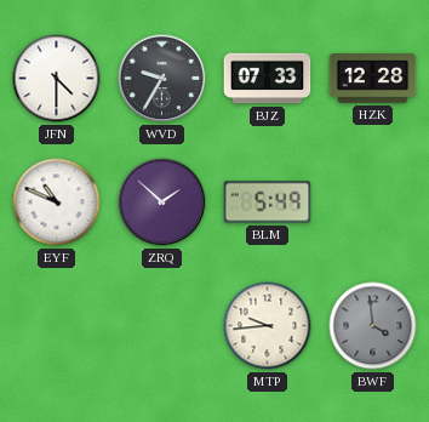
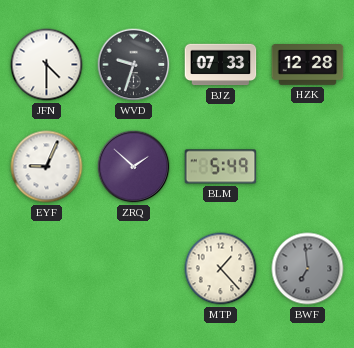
WVD: 9:35 -> 9:33 (134, 65)
EYF: 10:49 -> 9:04 (47, 167)
MTP: 9:44 -> 1:23 (221, 269)
BWF: 3:59 -> 6:59 (308, 269)
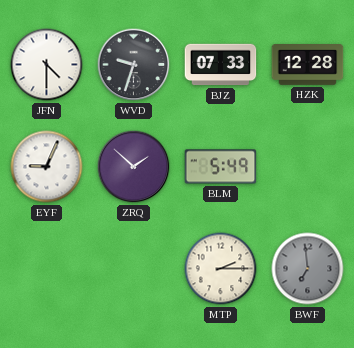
MTP: 1:23 -> 2:15 (221, 269)
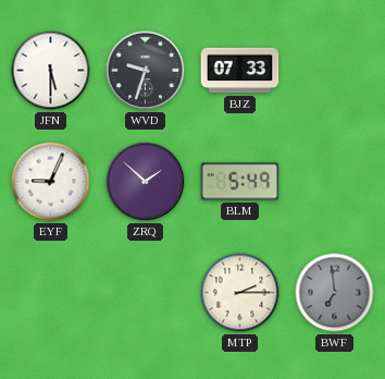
JFN: 4:30 -> 5:30 (51, 71)
HZK: 12:28 -> none (308, 65)
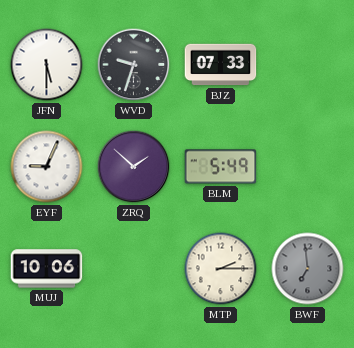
MUJ: none -> 10:06 (47, 269)
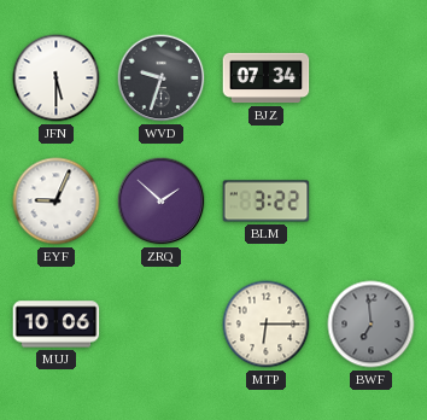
BJZ: 07:33 -> 07:34 (267, 78)
BLM: 5:49 -> 3:22 (267, 202)
MTP: 2:15 -> 6:15 (267, 325)
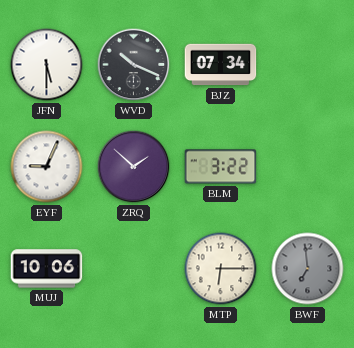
WVD: 9:33 -> 10:19 (134, 65)
